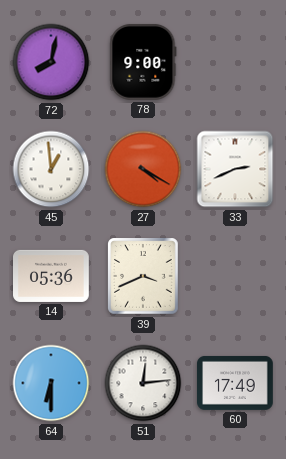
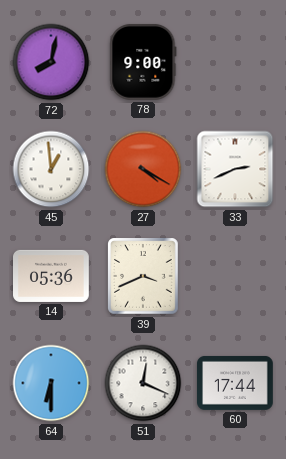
51: 12:14 -> 12:19 (143, 383)
60: 17:49 -> 17:44 (236, 383)
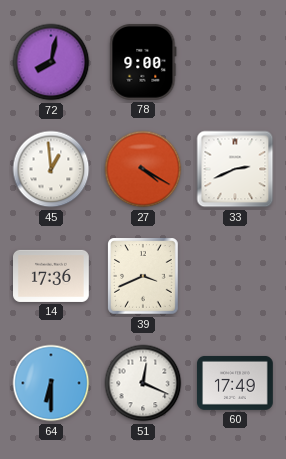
14: 05:36 -> 17:36 (52, 276)
60: 17:44 -> 17:49 (236, 383)
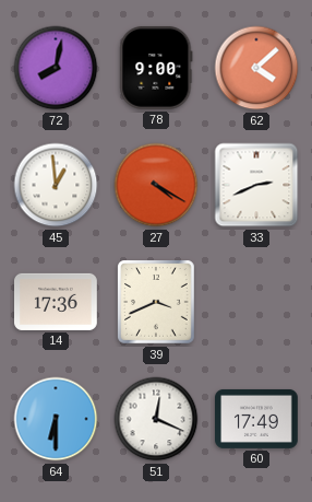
62: none -> 4:08 (256, 68)
